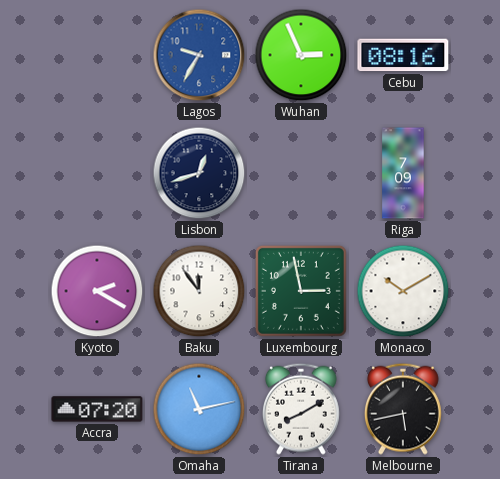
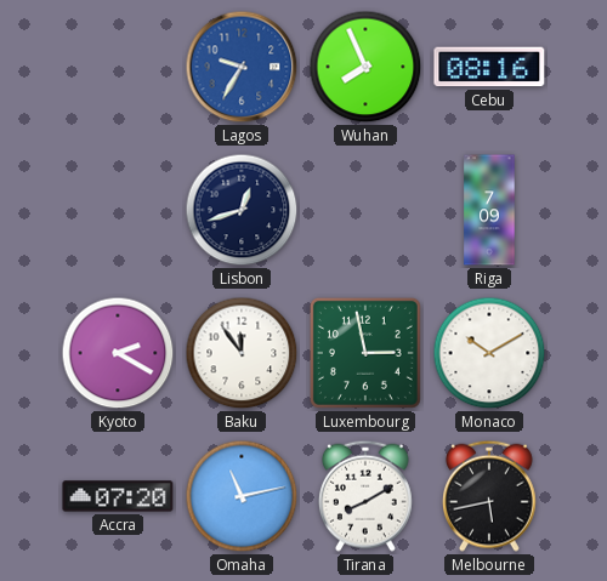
Wuhan: 2:56 -> 7:56 (365, 67)
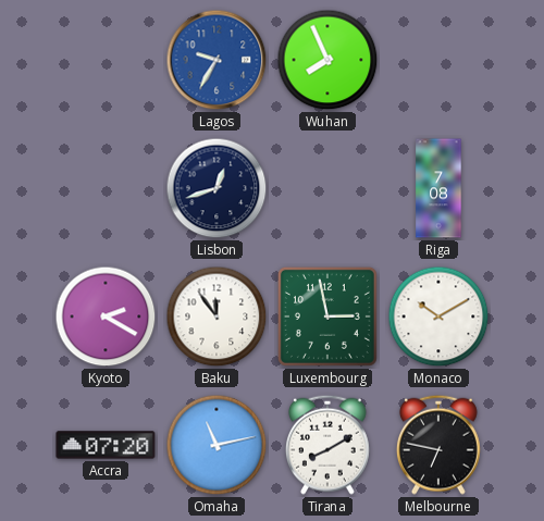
Cebu: 08:16 -> none (489, 67)
Riga: 7:09 -> 7:08 (438, 188)
Melbourne: 5:43 -> 6:47 (438, 445)
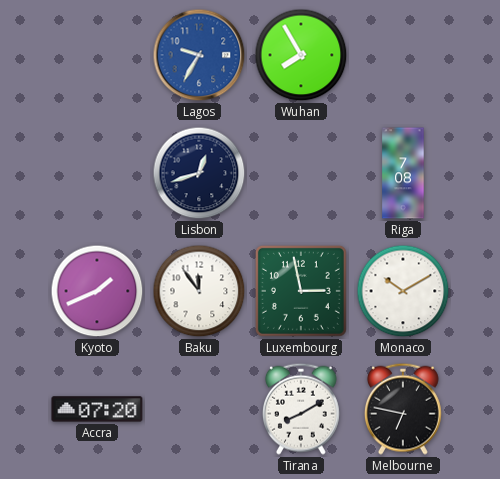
Wuhan: 7:56 -> 7:55 (301, 55)
Kyoto: 2:20 -> 1:41 (97, 291)
Omaha: 11:13 -> none (217, 445)
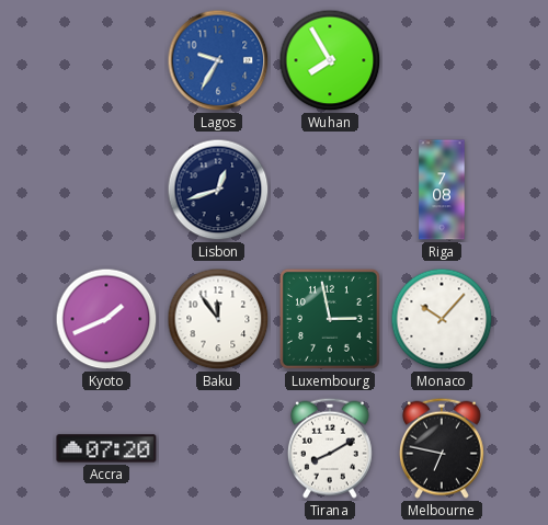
Monaco: 10:10 -> 10:07 (442, 319)
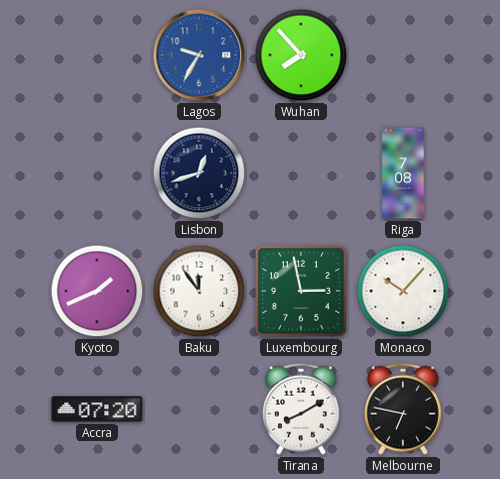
Wuhan: 7:55 -> 7:53 (301, 55)
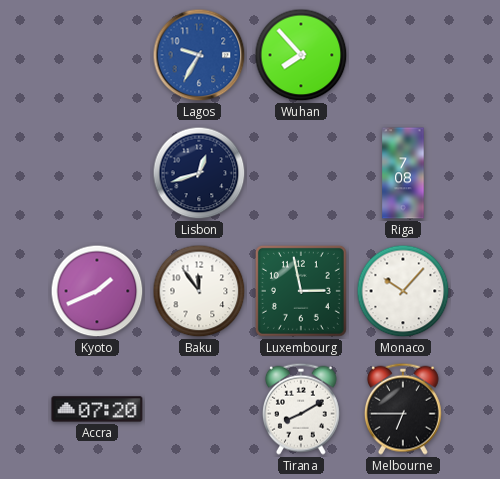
Melbourne: 6:47 -> 6:45 (403, 409)
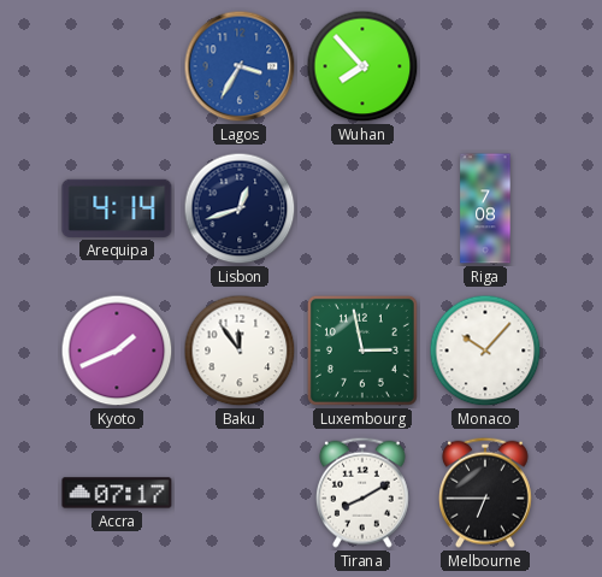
Lagos: 9:35 -> 3:35 (240, 66)
Arequipa: none -> 4:14 (117, 208)
Accra: 07:20 -> 07:17 (117, 493)
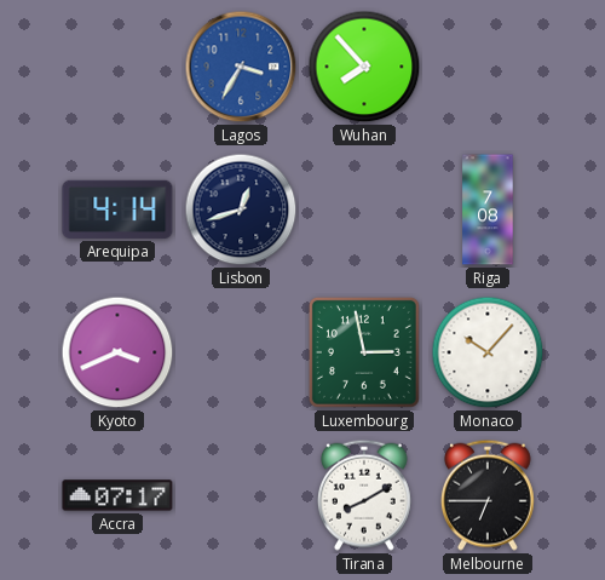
Kyoto: 1:41 -> 3:41 (117, 352)
Baku: 11:54 -> none (240, 351)
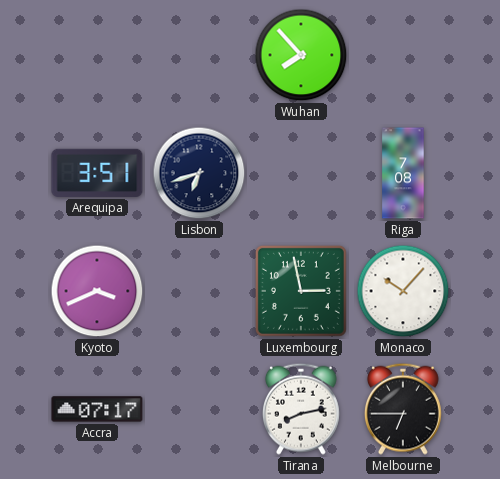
Lagos: 3:35 -> none (241, 67)
Arequipa: 4:14 -> 3:51 (97, 173)
Lisbon: 12:42 -> 6:42 (199, 173)
Tirana: 8:10 -> 8:13 (301, 409)
